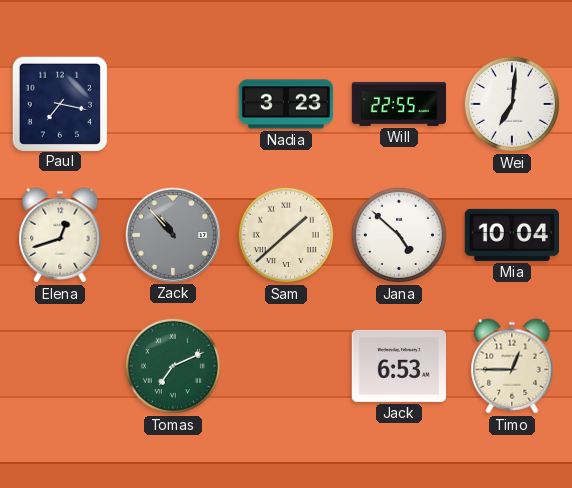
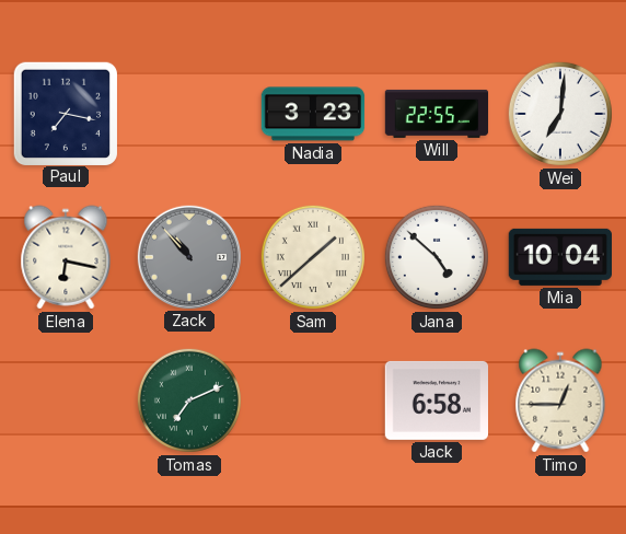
Elena: 12:42 -> 6:17 (66, 257)
Jack: 6:53 -> 6:58 (436, 400)
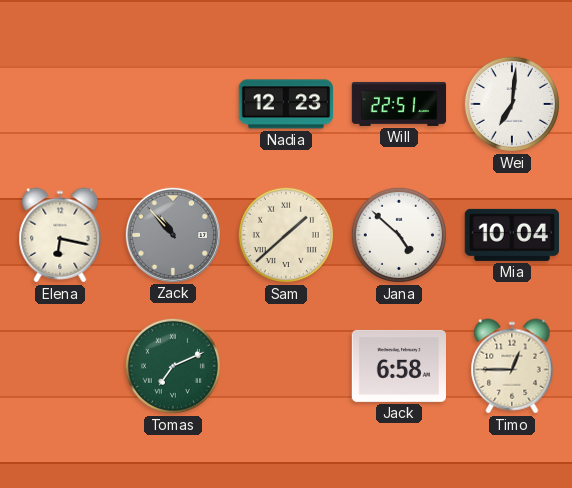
Paul: 7:17 -> none (65, 113)
Nadia: 3:23 -> 12:23 (286, 104)
Will: 22:55 -> 22:51 (399, 104)
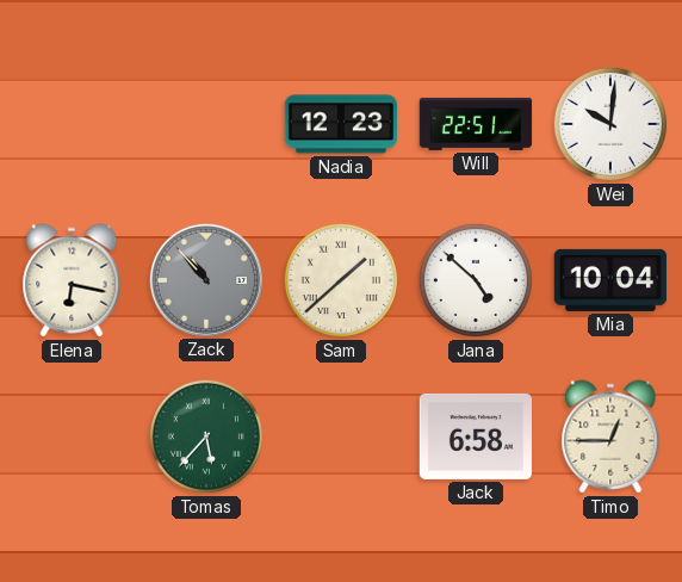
Wei: 7:01 -> 10:01 (610, 124)
Tomas: 7:11 -> 5:37 (206, 436)
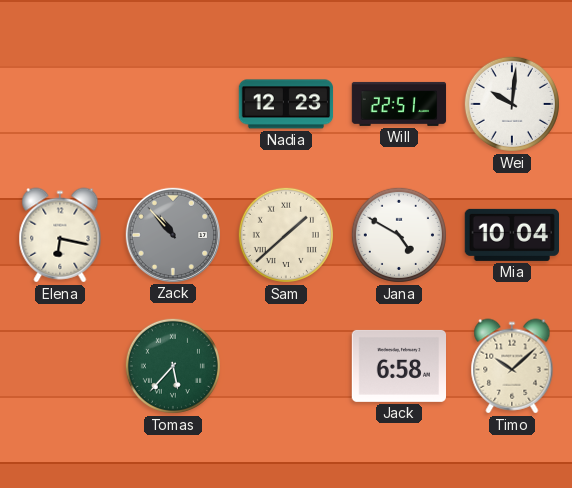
Jana: 4:52 -> 4:50 (399, 235)
Timo: 12:45 -> 10:08 (512, 366)
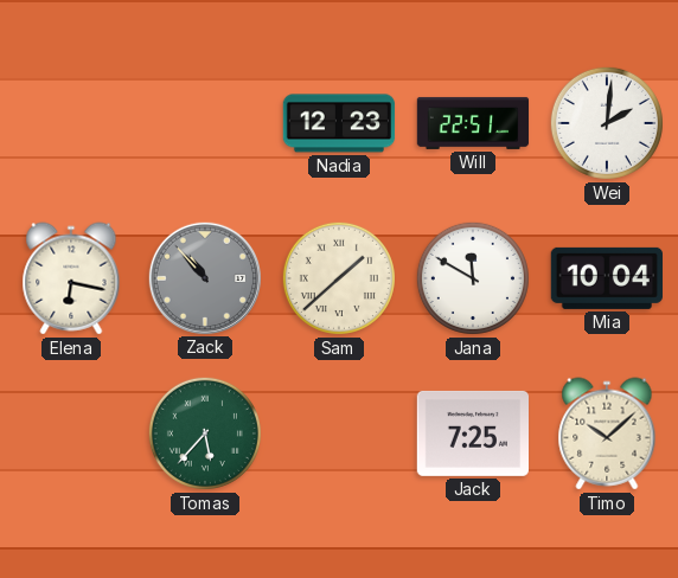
Wei: 10:01 -> 2:01 (607, 123)
Jana: 4:50 -> 11:50 (473, 278)
Jack: 6:58 -> 7:25 (472, 433)
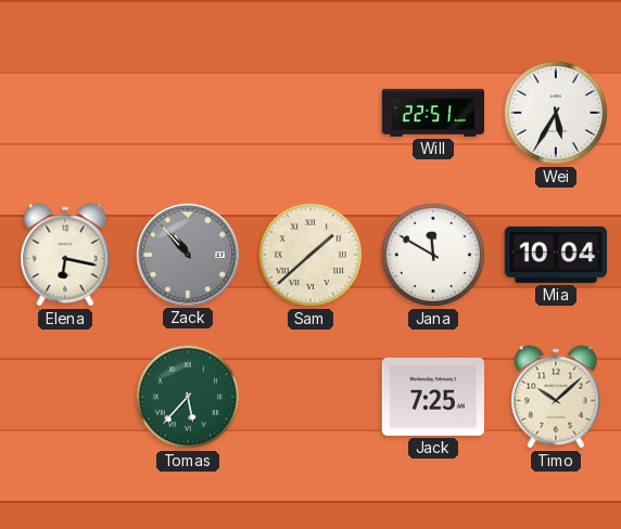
Nadia: 12:23 -> none (339, 123)
Wei: 2:01 -> 5:35 (556, 113)
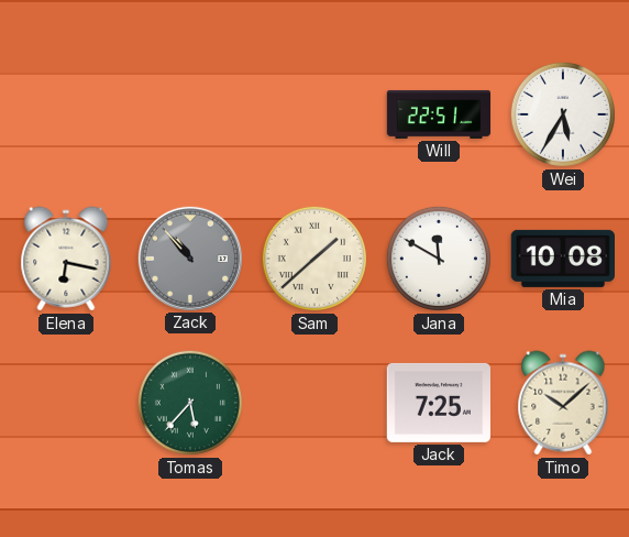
Mia: 10:04 -> 10:08 (562, 259)
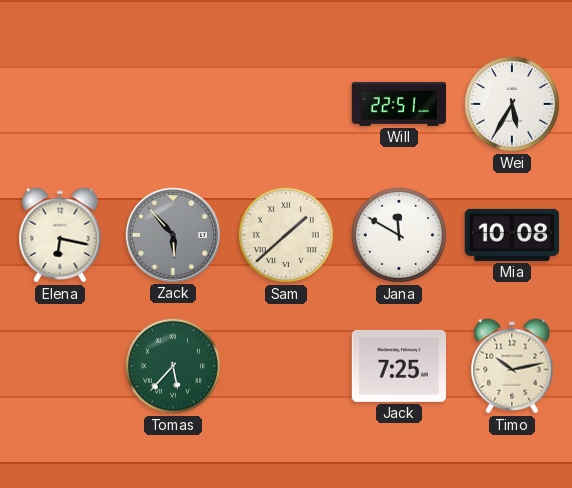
Zack: 10:53 -> 5:53 (172, 234)
Timo: 10:08 -> 10:13 (512, 366)
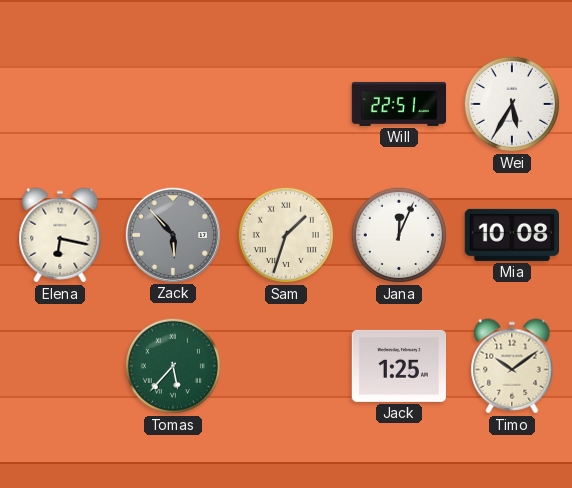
Sam: 1:38 -> 1:33 (286, 235)
Jana: 11:50 -> 12:04 (399, 235)
Jack: 7:25 -> 1:25 (398, 366)
Timo: 10:13 -> 10:09 (512, 366)
